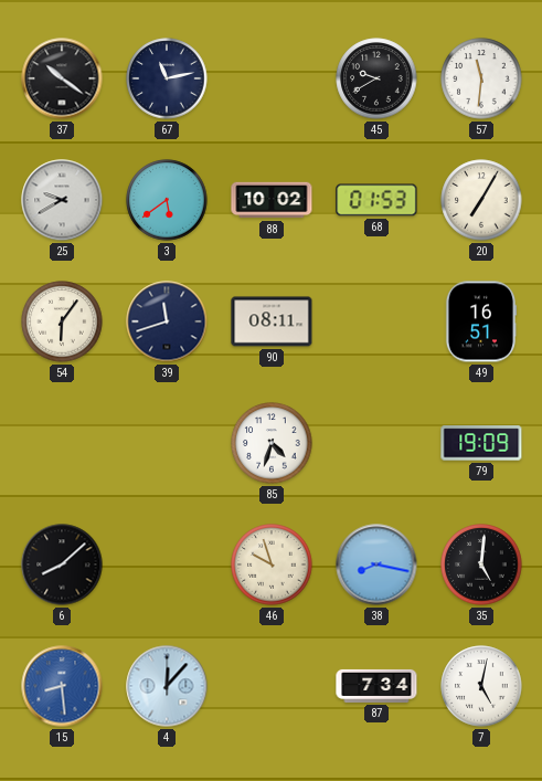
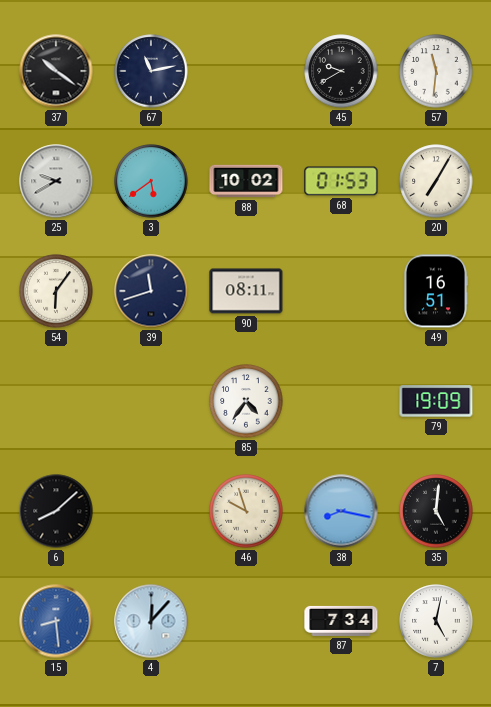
85: 4:33 -> 4:36 (246, 401)
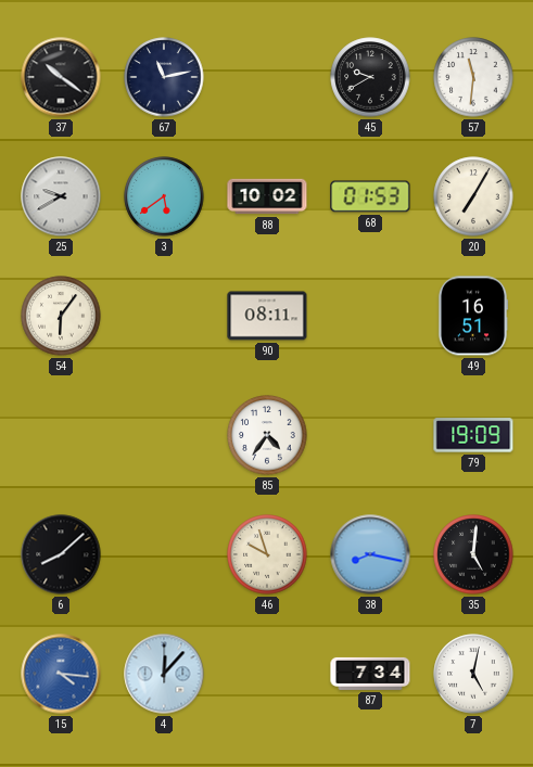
39: 11:42 -> none (151, 291)
15: 8:29 -> 4:16 (61, 674)
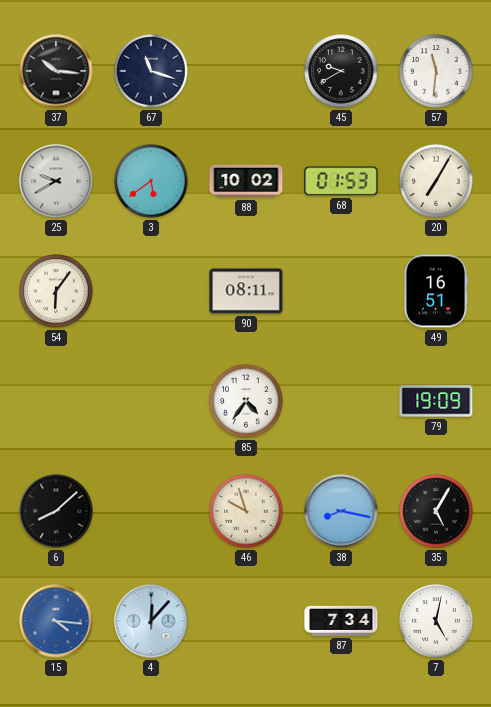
37: 10:21 -> 10:16 (56, 71)
67: 11:13 -> 11:18 (151, 71)
35: 5:01 -> 5:05 (436, 511)
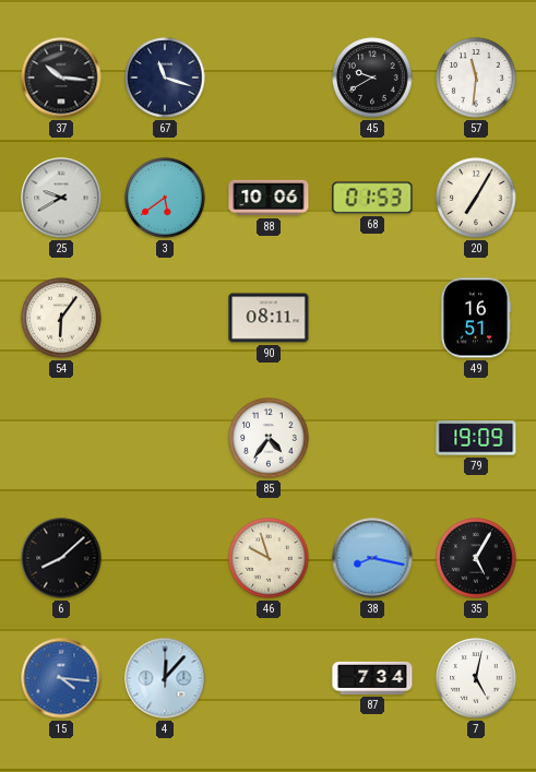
88: 10:02 -> 10:06 (269, 198)
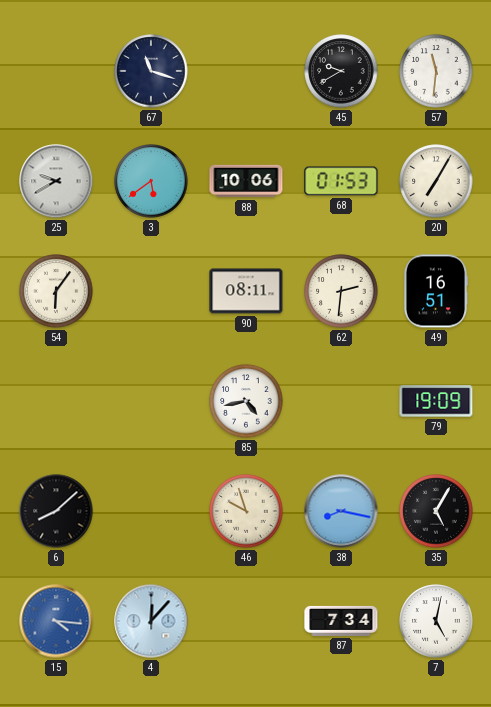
37: 10:16 -> none (61, 78)
62: none -> 2:31 (341, 291)
85: 4:36 -> 4:43 (246, 401)
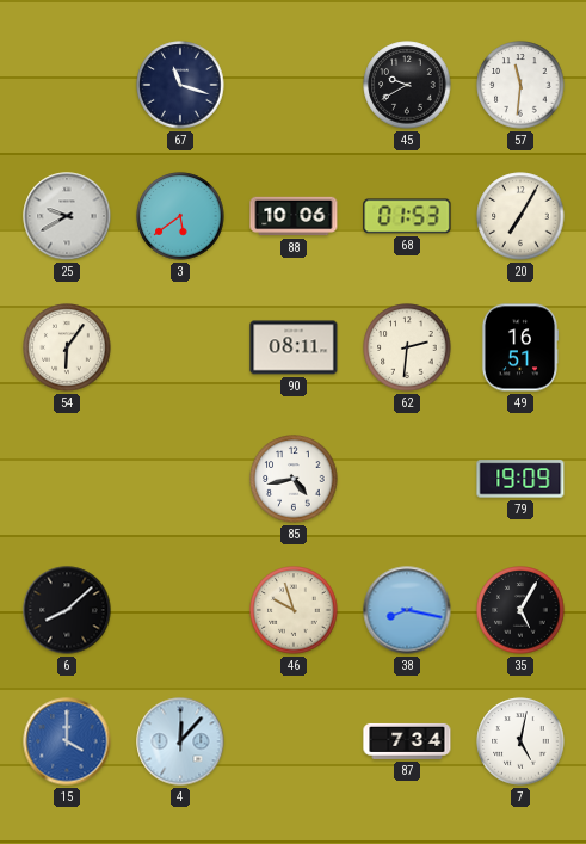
15: 4:16 -> 4:00 (67, 741)
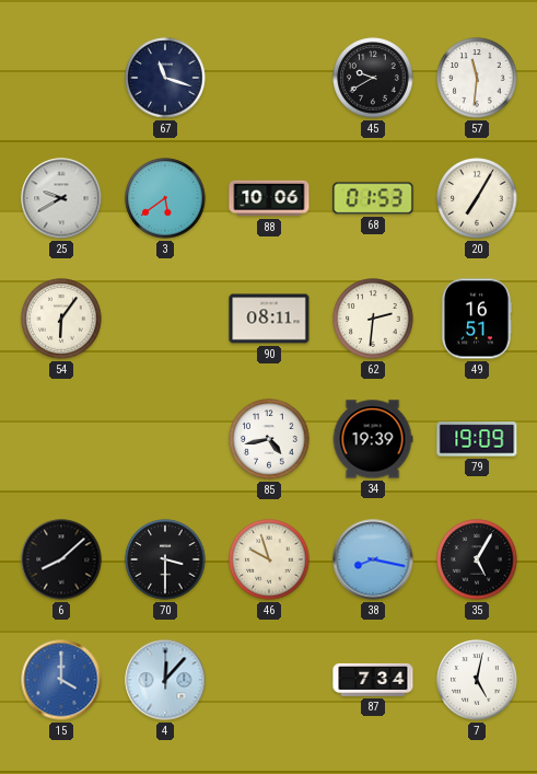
34: none -> 19:39 (373, 439)
70: none -> 3:30 (165, 559)
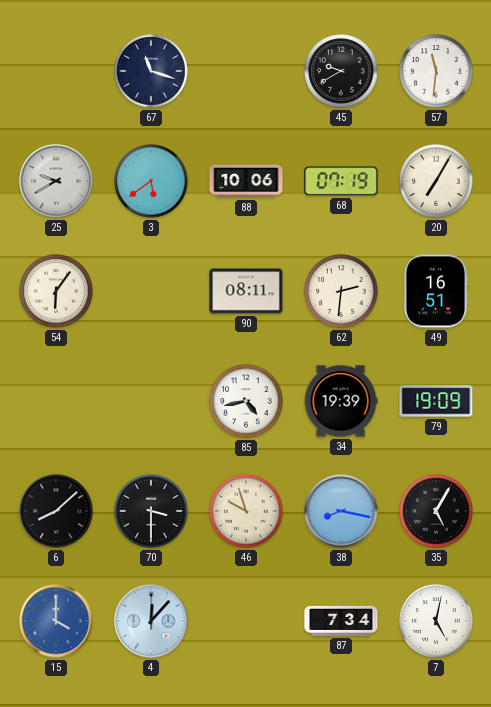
68: 01:53 -> 07:19 (341, 181)
